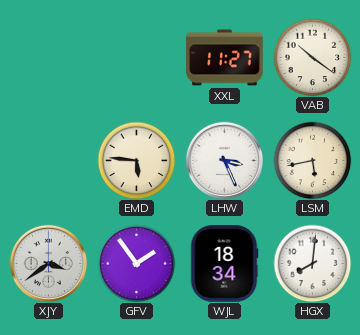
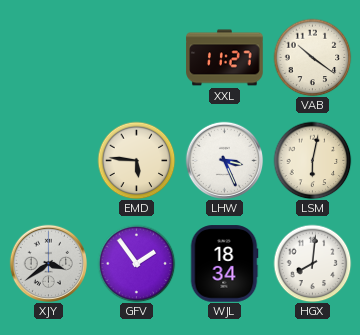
LSM: 5:43 -> 6:02 (312, 160)
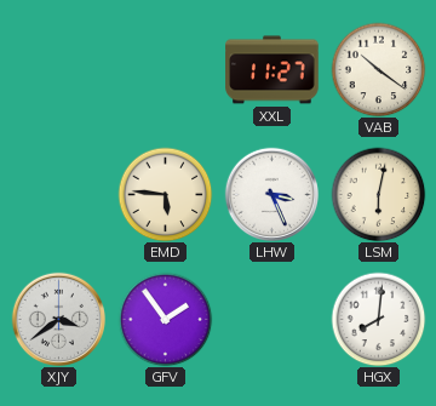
WJL: 18:34 -> none (224, 264)
